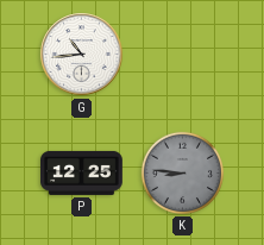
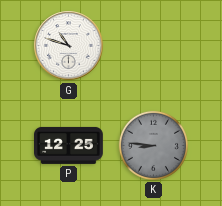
G: 10:44 -> 10:48 (69, 46)
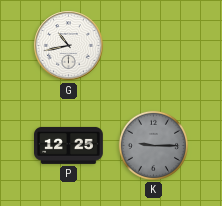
G: 10:48 -> 10:43 (69, 46)
K: 8:46 -> 9:15 (153, 145)
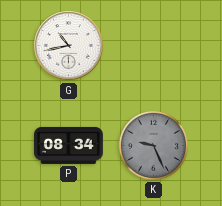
P: 12:25 -> 08:34 (69, 145)
K: 9:15 -> 9:26 (153, 145)
